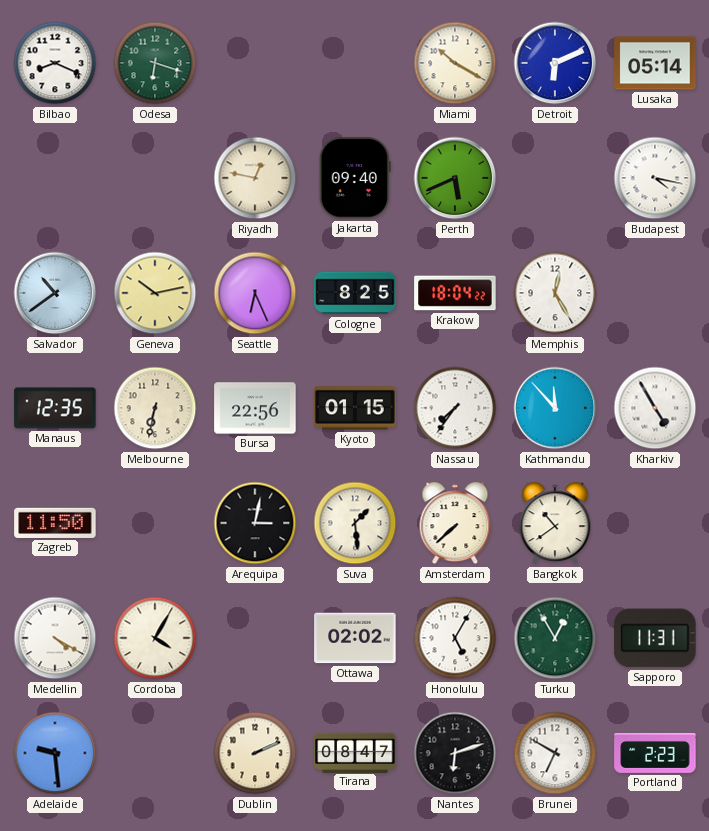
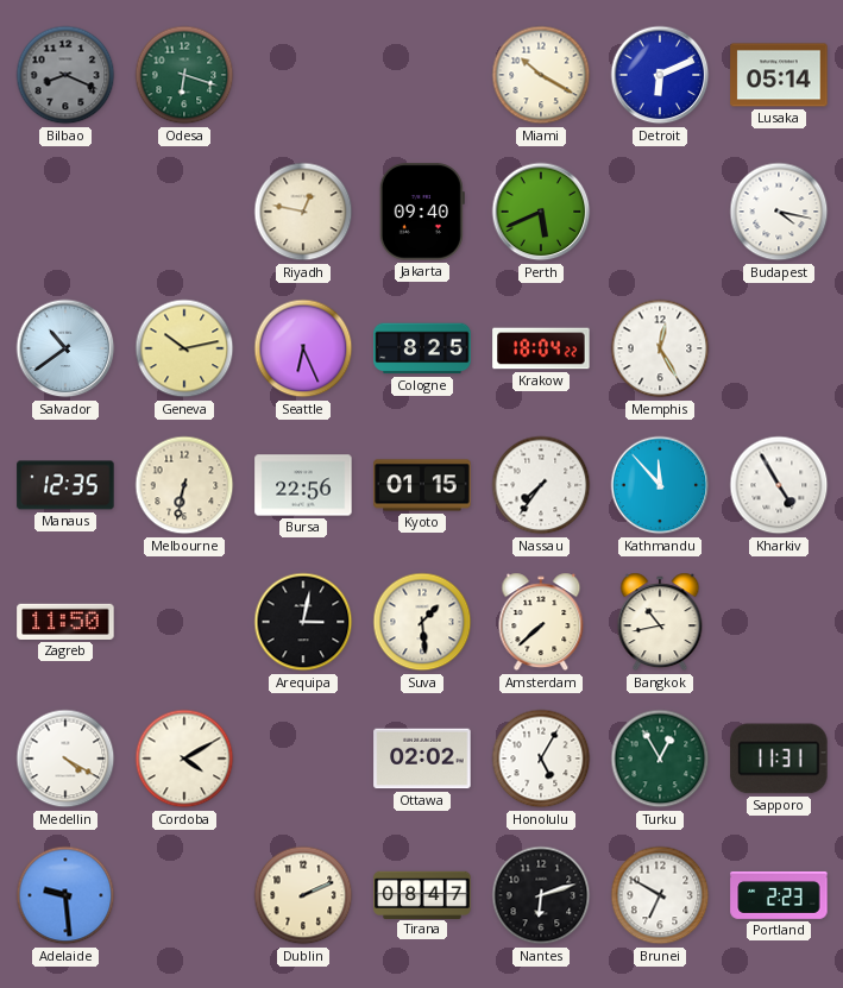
Bilbao dial: white -> grey (65, 75)
Bangkok: 10:39 -> 10:43 (660, 622)
Cordoba: 4:05 -> 4:10 (184, 759)
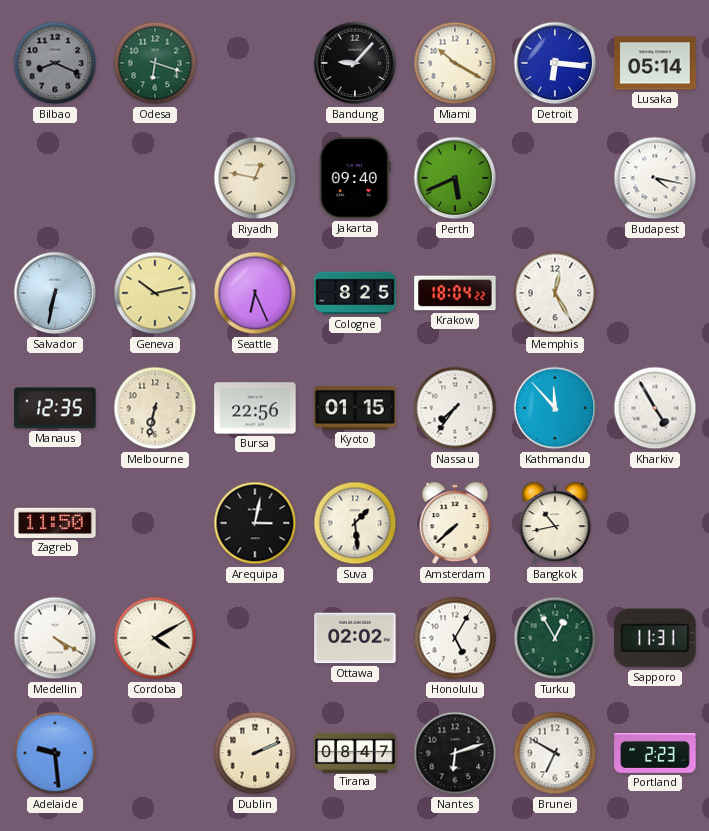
Bandung: none -> 9:07 (355, 63)
Detroit: 6:11 -> 6:16 (555, 63)
Salvador: 10:39 -> 6:32 (55, 293)
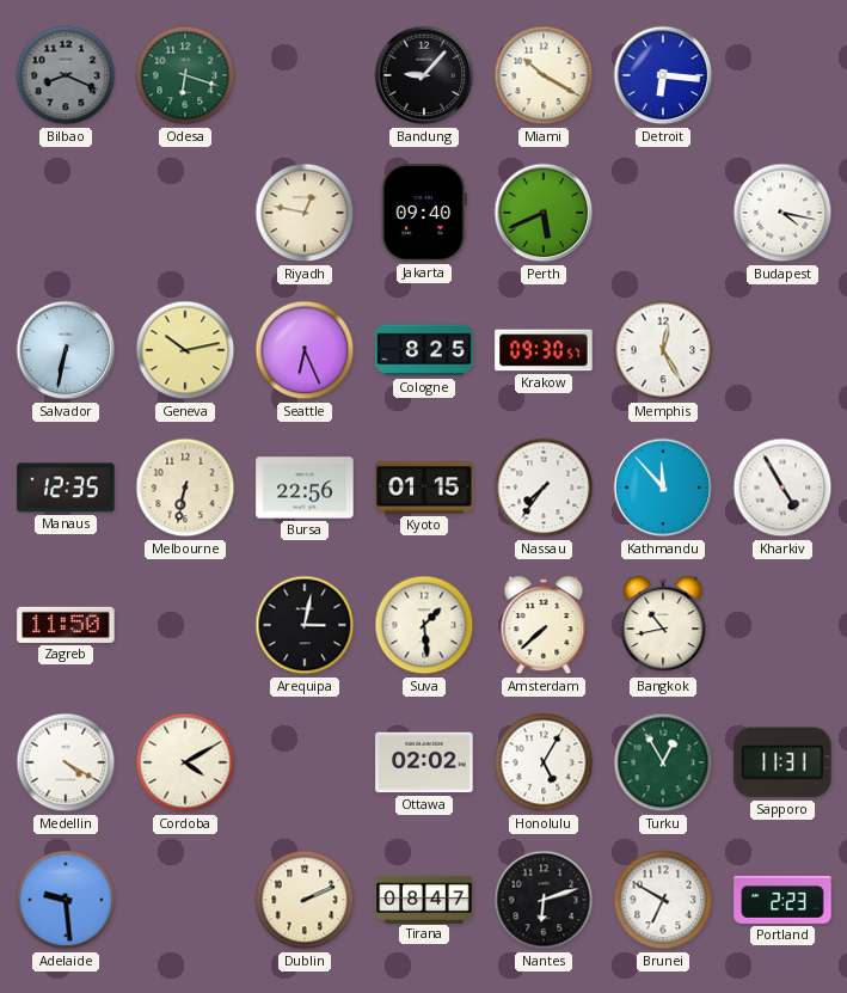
Lusaka: 05:14 -> none (655, 63)
Krakow: 18:04 -> 09:30 (544, 350)
